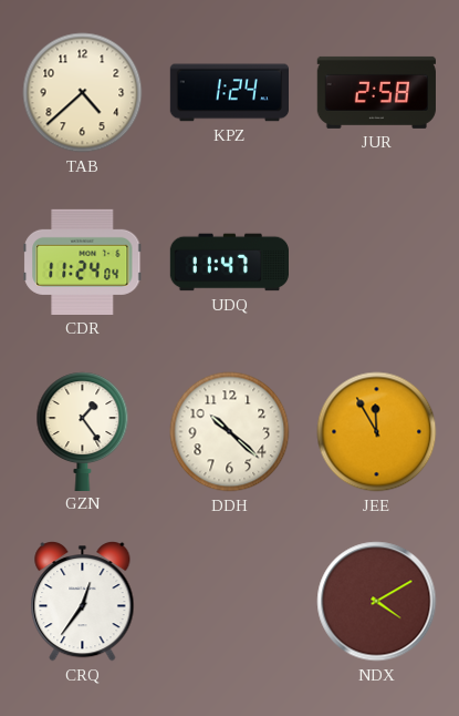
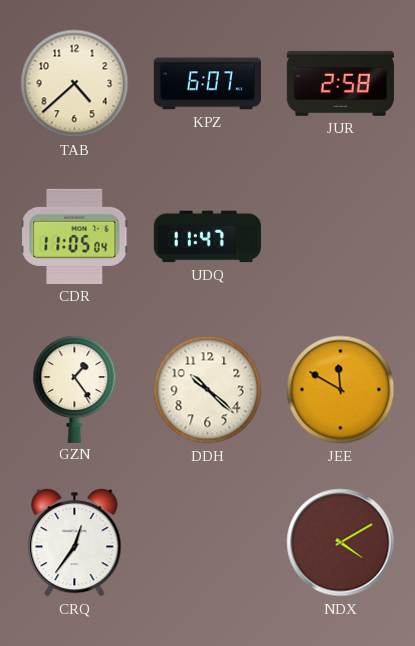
KPZ: 1:24 -> 6:07 (207, 84)
CDR: 11:24 -> 11:05 (75, 236)
JEE: 11:55 -> 11:50 (341, 390)
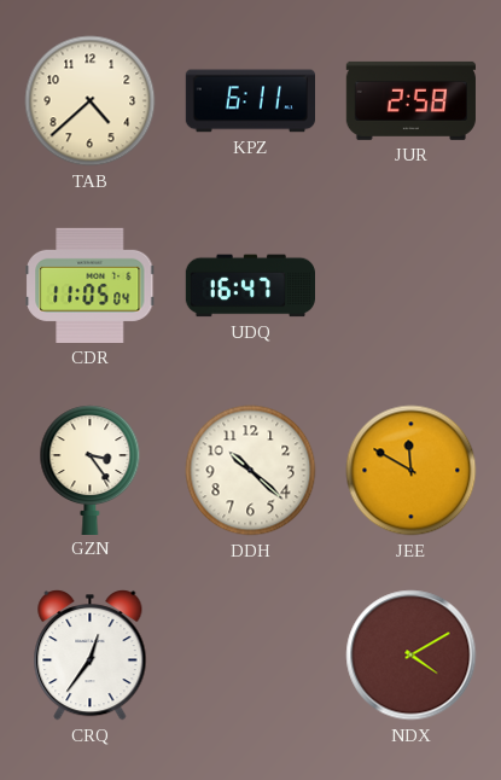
KPZ: 6:07 -> 6:11 (250, 101)
UDQ: 11:47 -> 16:47 (250, 286)
GZN: 1:24 -> 3:24 (91, 470)
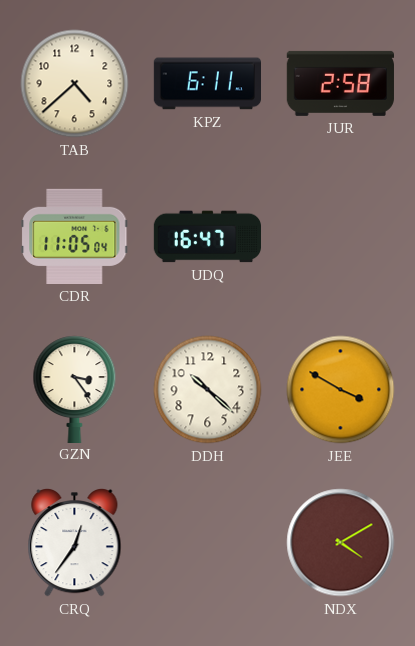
JEE: 11:50 -> 3:50 (341, 390)
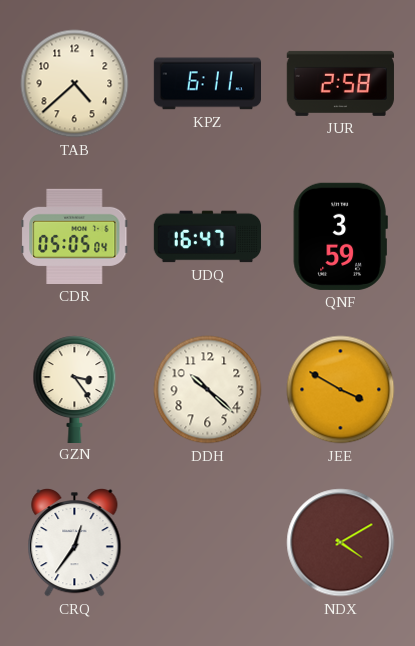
CDR: 11:05 -> 05:05 (75, 236)
QNF: none -> 3:59 (340, 236)
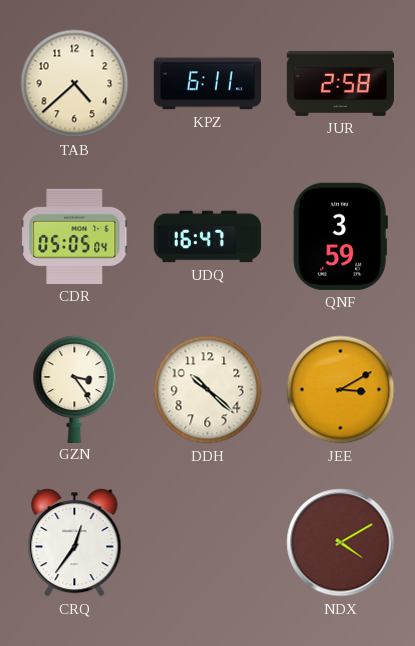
JEE: 3:50 -> 3:10 (341, 390)
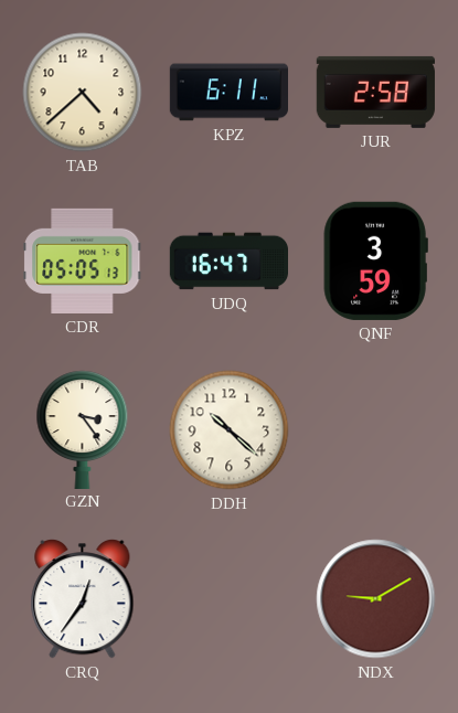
CDR: 05:05:04 -> 05:05:13 (83, 260)
JEE: 3:10 -> none (341, 390)
NDX: 4:10 -> 9:10 (376, 599)
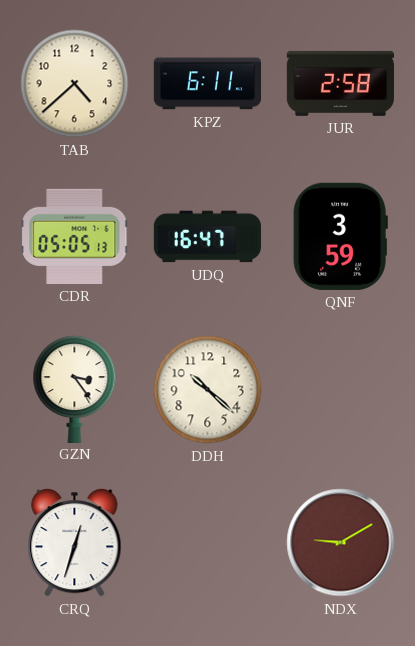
CRQ: 12:36 -> 12:33 (75, 542)
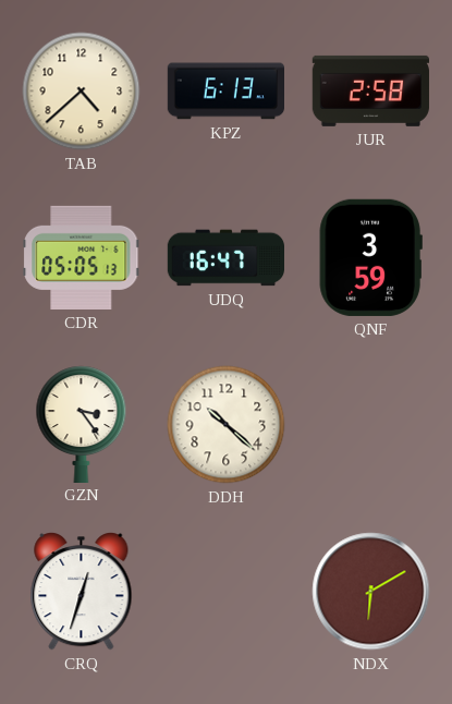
KPZ: 6:11 -> 6:13 (225, 92)
NDX: 9:10 -> 6:10 (371, 592)
